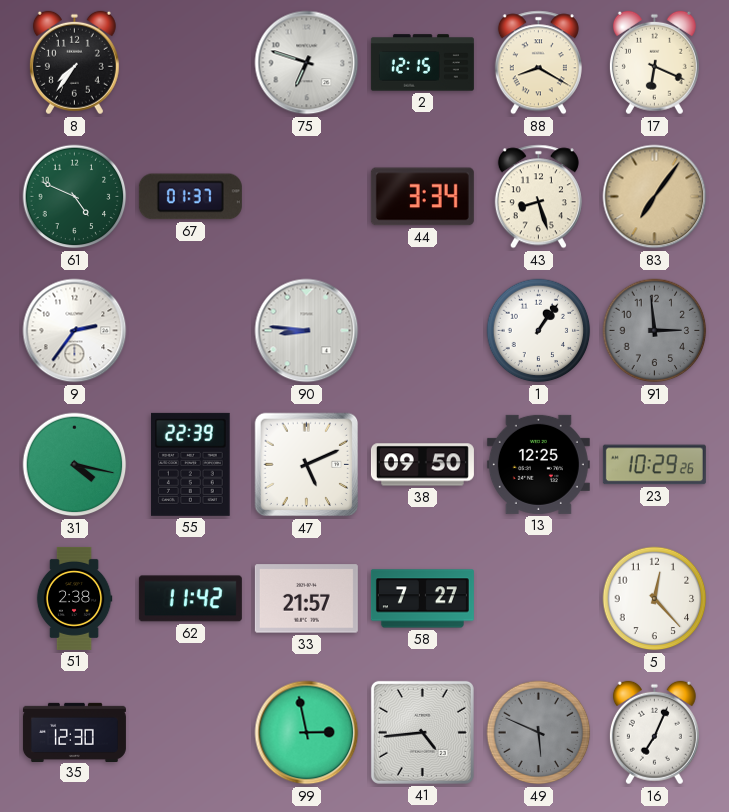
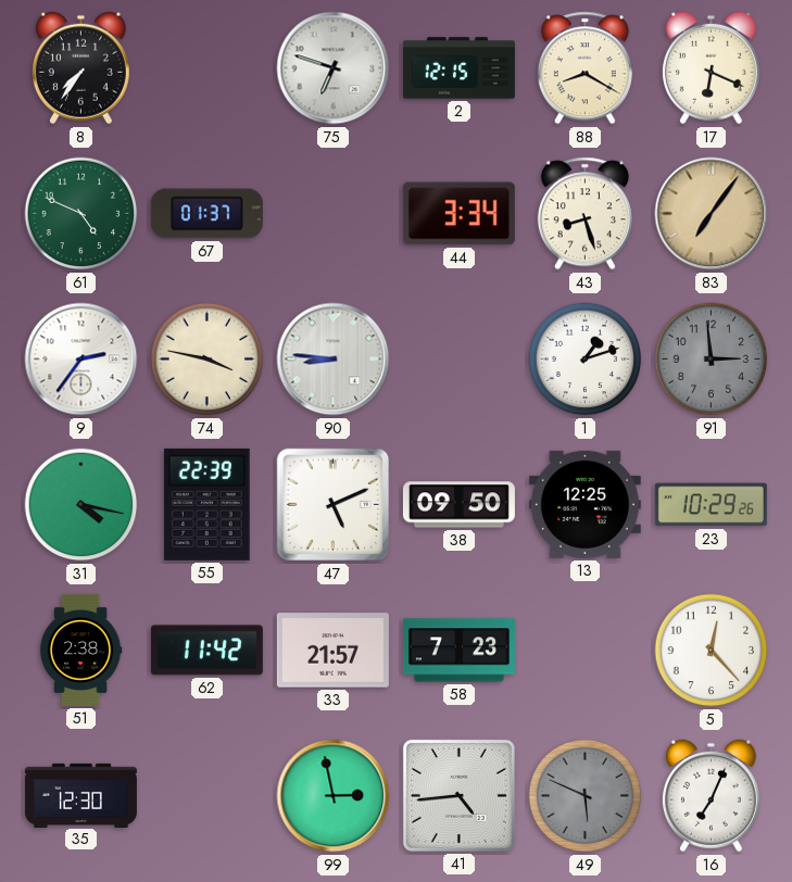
74: none -> 3:47 (208, 360)
1: 1:06 -> 1:12 (586, 360)
58: 7:27 -> 7:23 (458, 651)
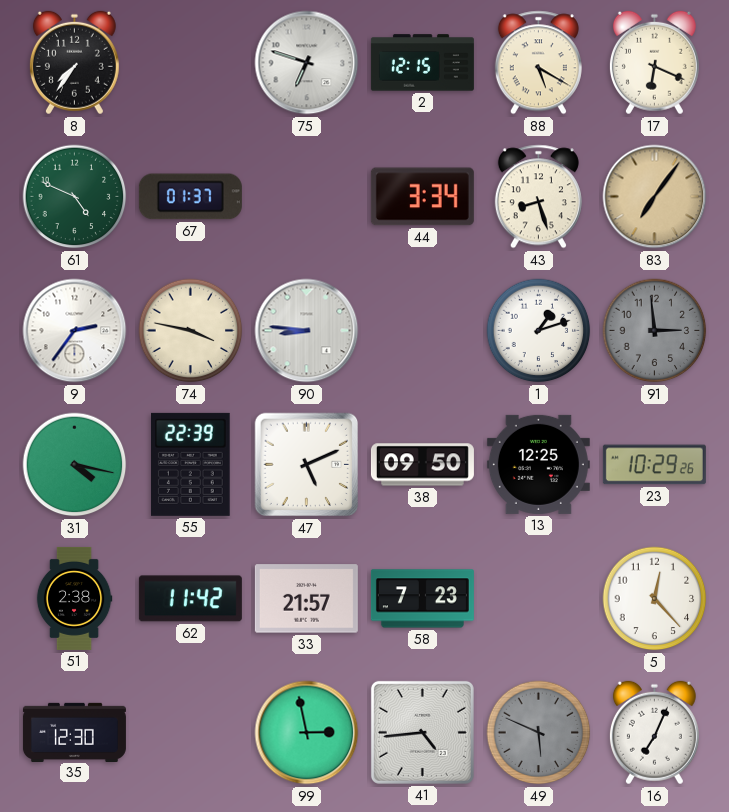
88: 8:20 -> 5:20 (538, 63)
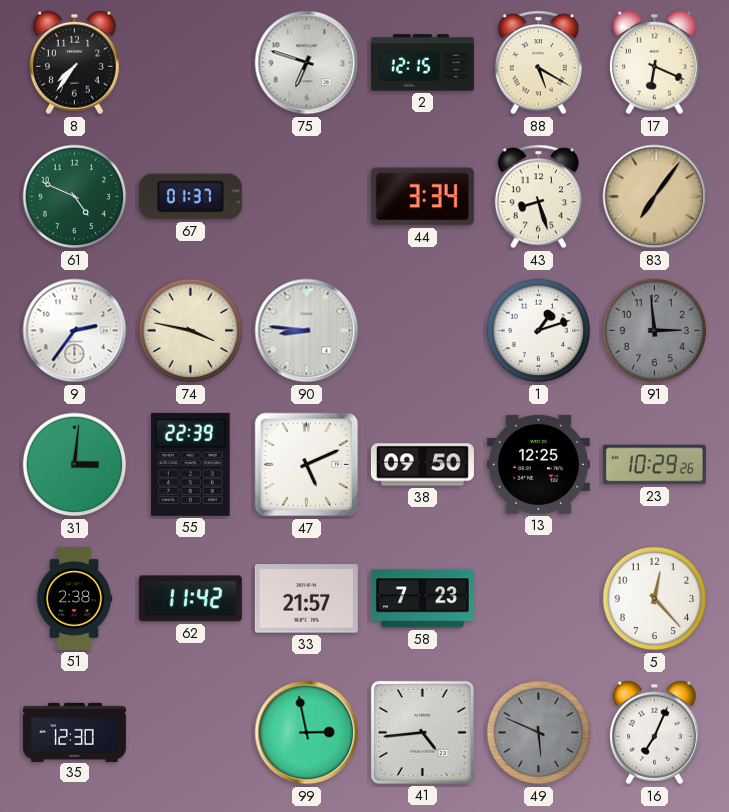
31: 4:17 -> 3:01 (75, 465)
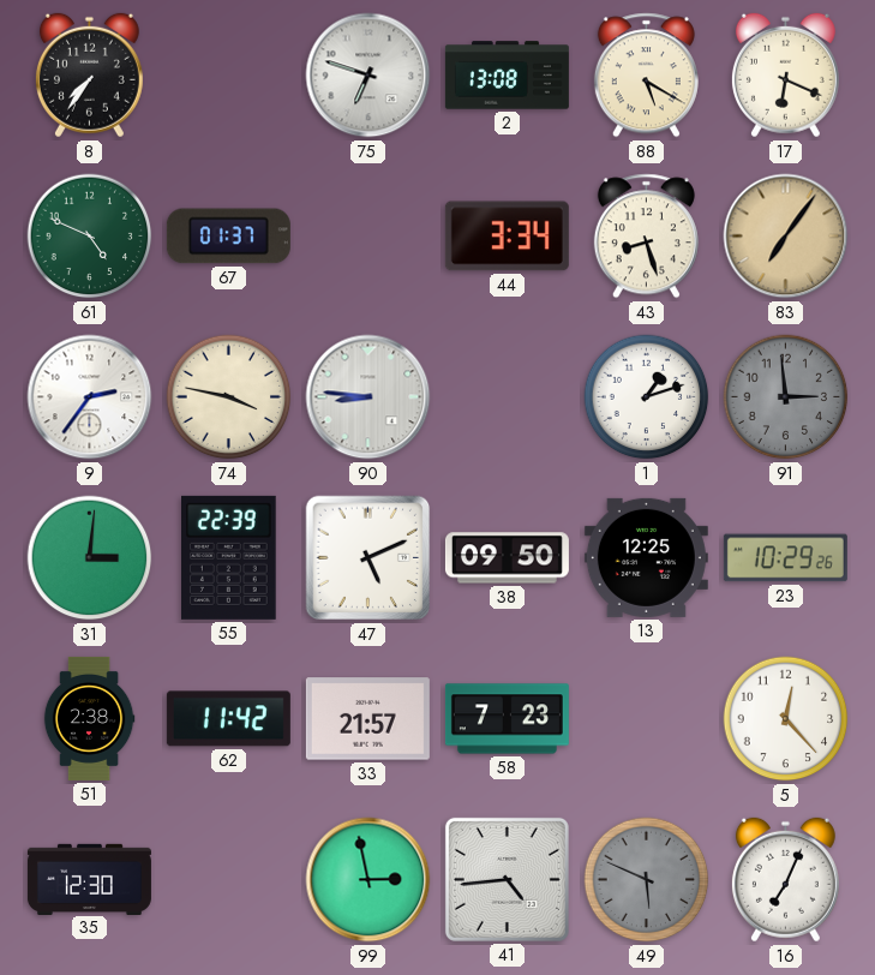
2: 12:15 -> 13:08 (507, 76)
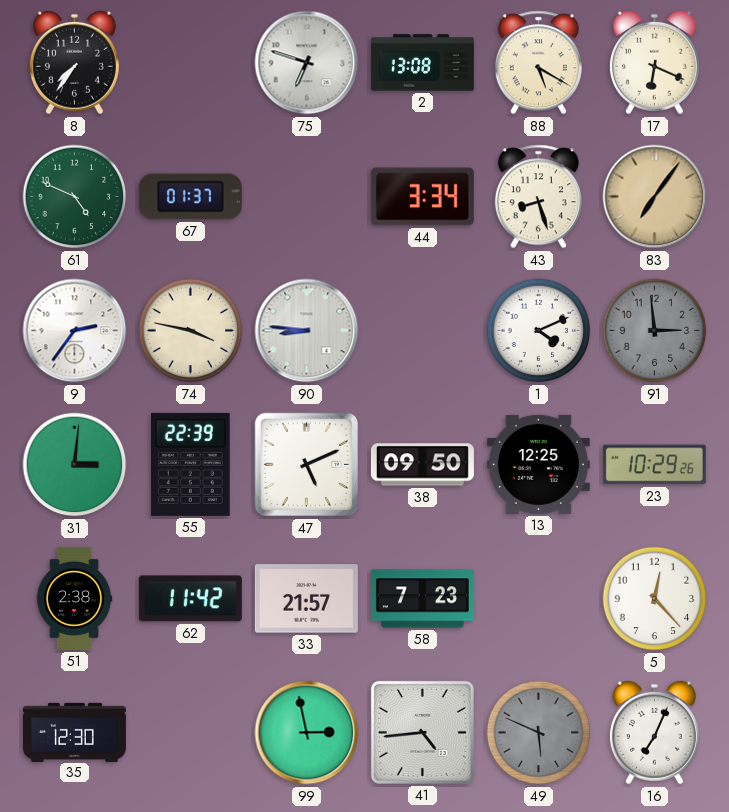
1: 1:12 -> 4:11 (539, 331)
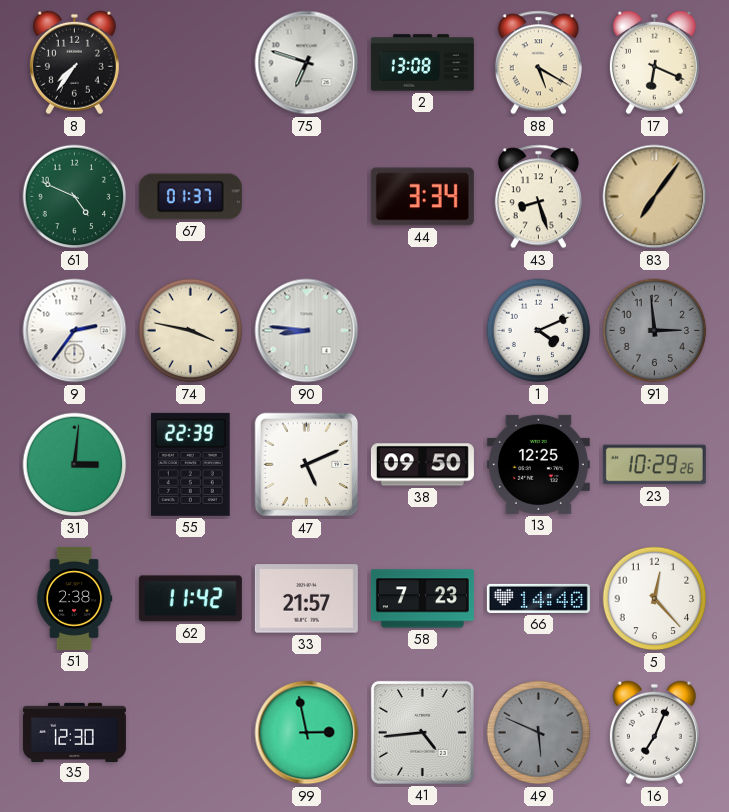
66: none -> 14:40 (538, 598)
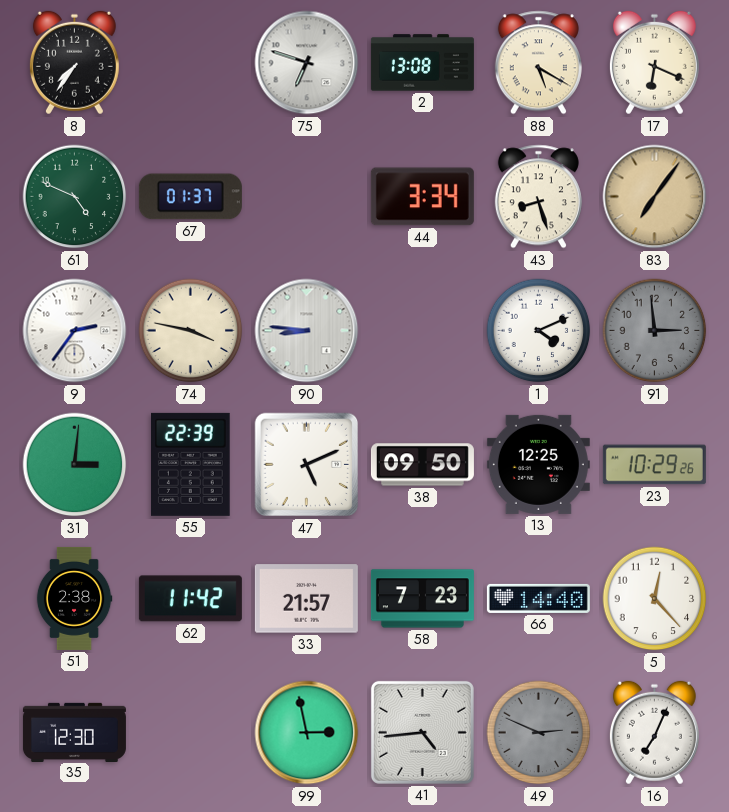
49: 5:49 -> 2:49 (539, 733)
